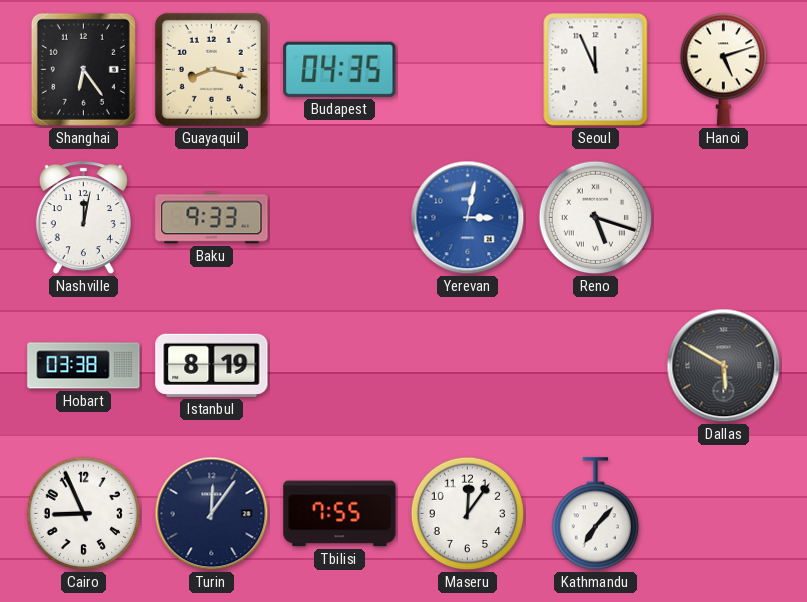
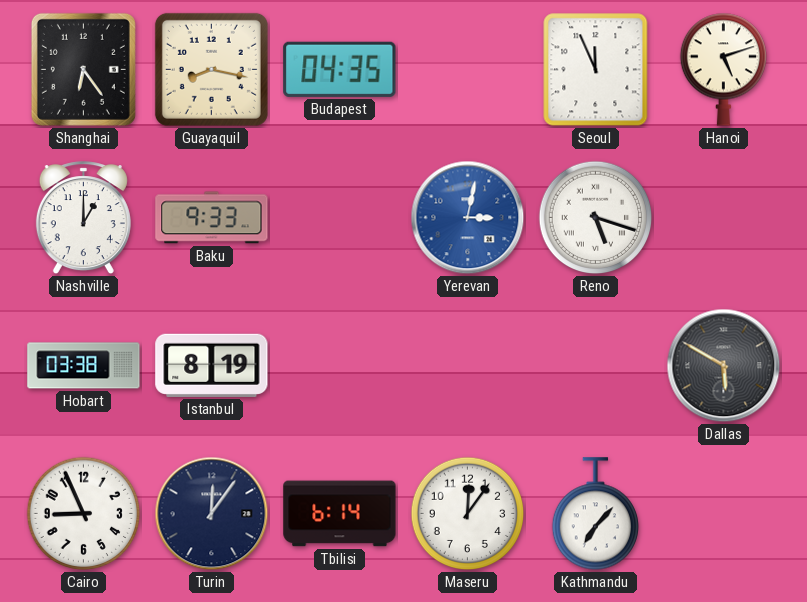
Nashville: 12:02 -> 1:00 (83, 218)
Tbilisi: 7:55 -> 6:14 (340, 514)
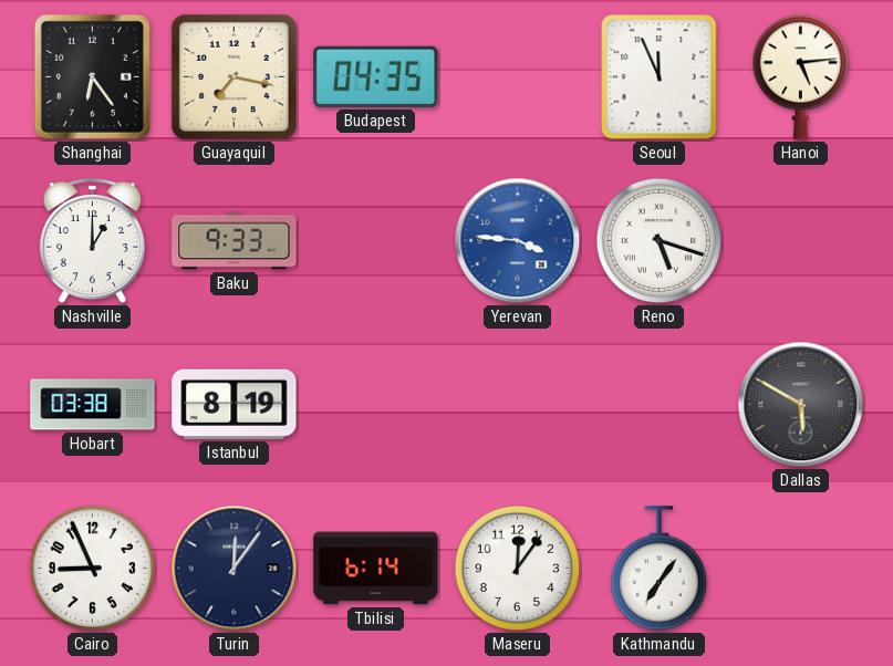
Guayaquil: 8:17 -> 7:17 (233, 76)
Hanoi: 5:12 -> 5:14 (800, 76)
Yerevan: 3:02 -> 3:46 (518, 241)
Kathmandu: 7:07 -> 7:06 (658, 569)
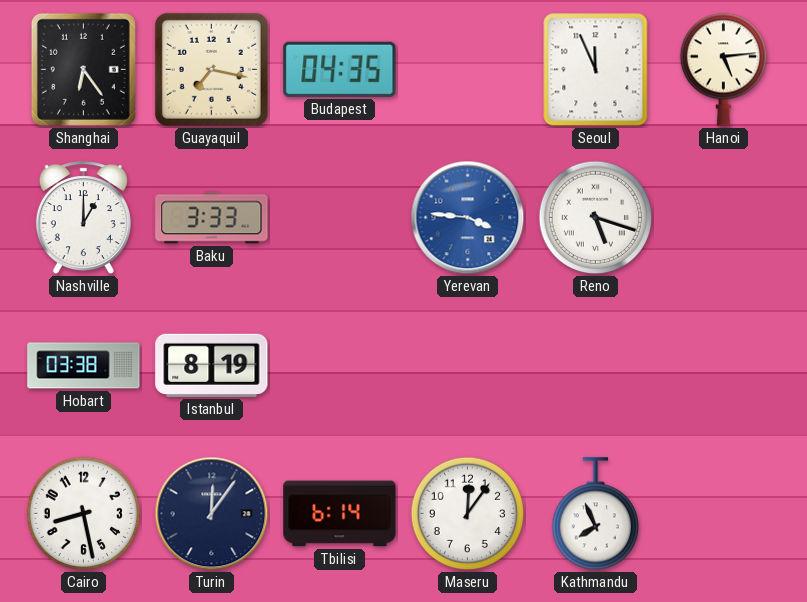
Baku: 9:33 -> 3:33 (212, 218)
Dallas: 5:50 -> none (801, 405)
Cairo: 8:56 -> 8:28 (84, 514)
Kathmandu: 7:06 -> 7:56 (595, 514)
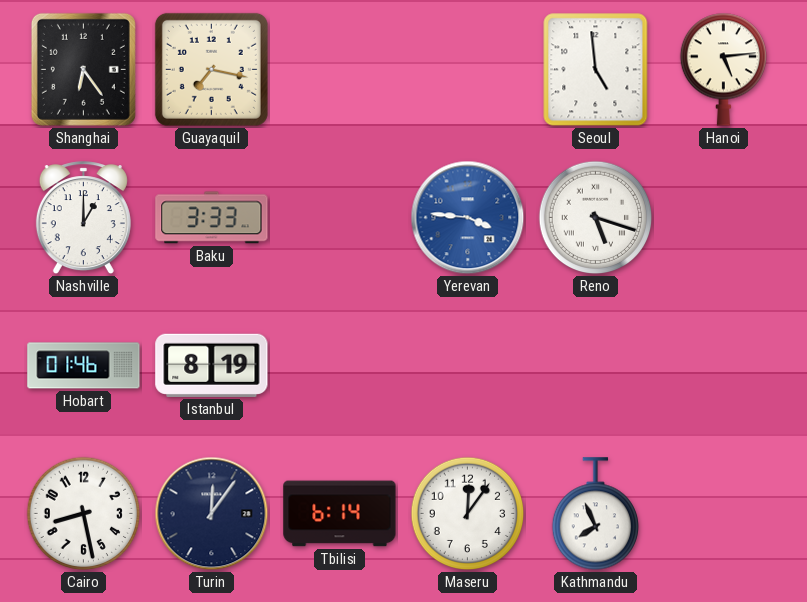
Budapest: 04:35 -> none (340, 69)
Seoul: 11:56 -> 4:59 (596, 70)
Hobart: 03:38 -> 01:46 (84, 366)
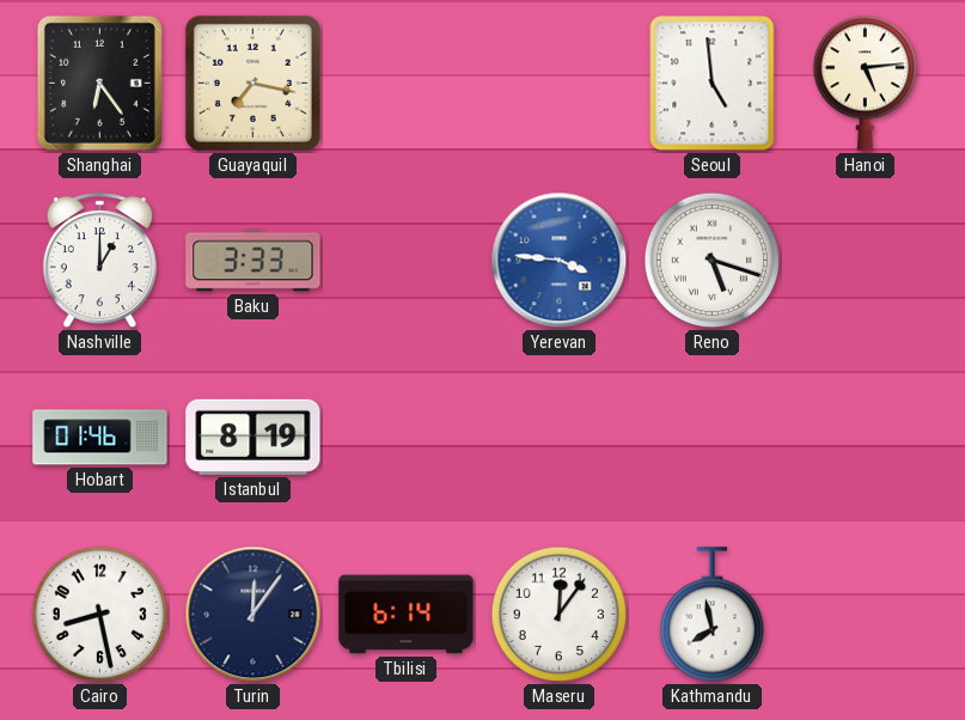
Kathmandu: 7:56 -> 7:58 (711, 615)
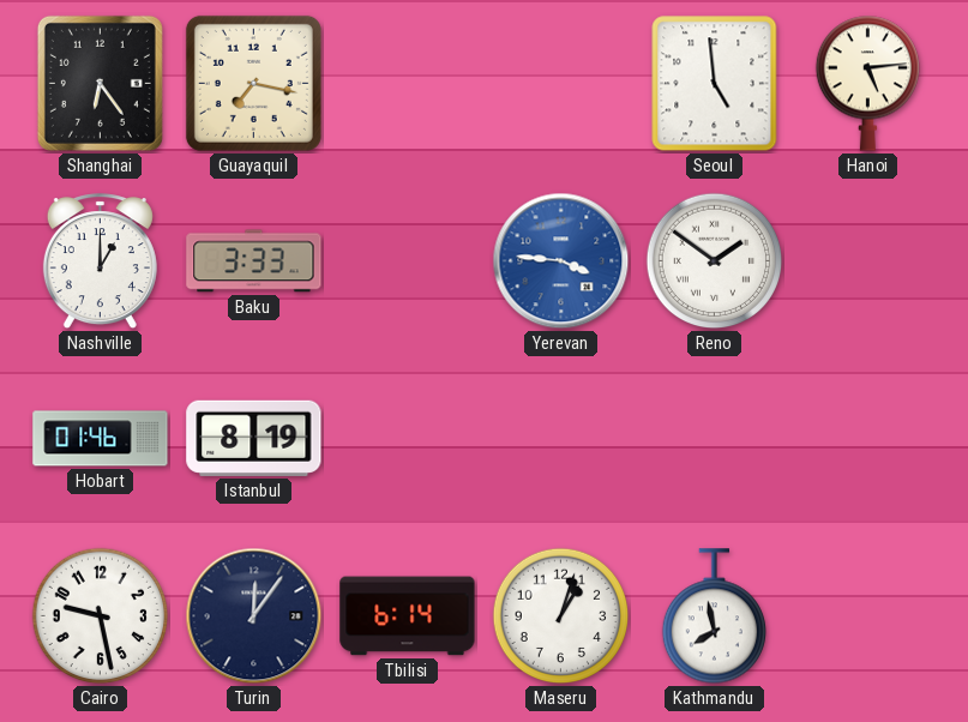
Reno: 5:18 -> 1:51 (715, 261)
Cairo: 8:28 -> 9:28 (101, 616)
Maseru: 12:06 -> 1:03 (561, 616)
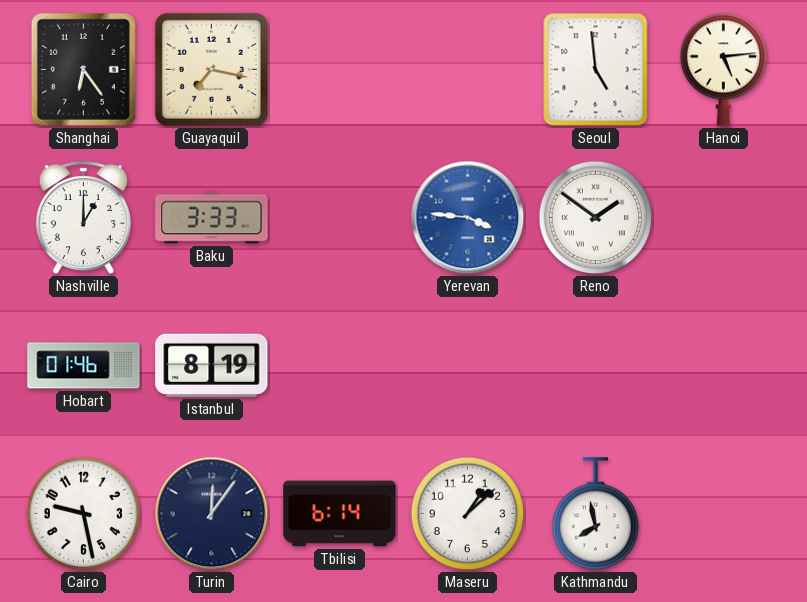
Maseru: 1:03 -> 1:08 (468, 514)
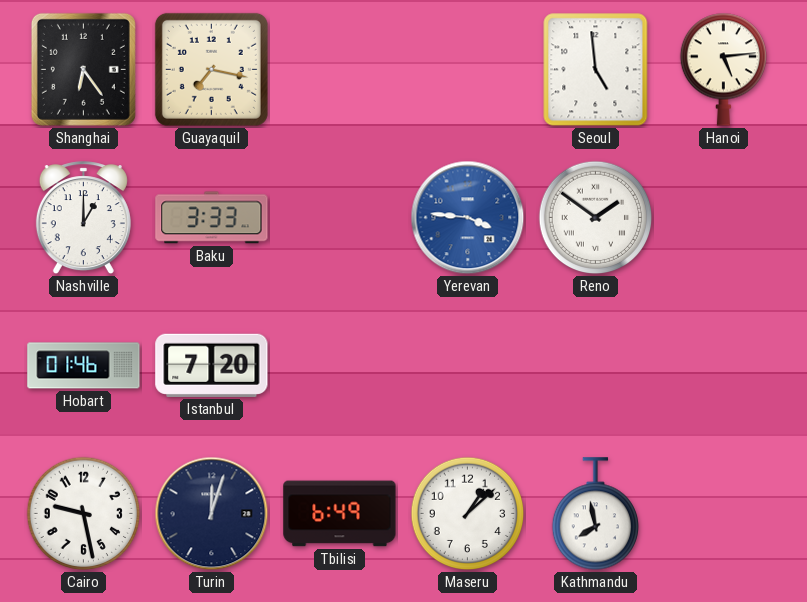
Istanbul: 8:19 -> 7:20 (212, 365)
Turin: 12:06 -> 12:03 (212, 514)
Tbilisi: 6:14 -> 6:49 (340, 514)
